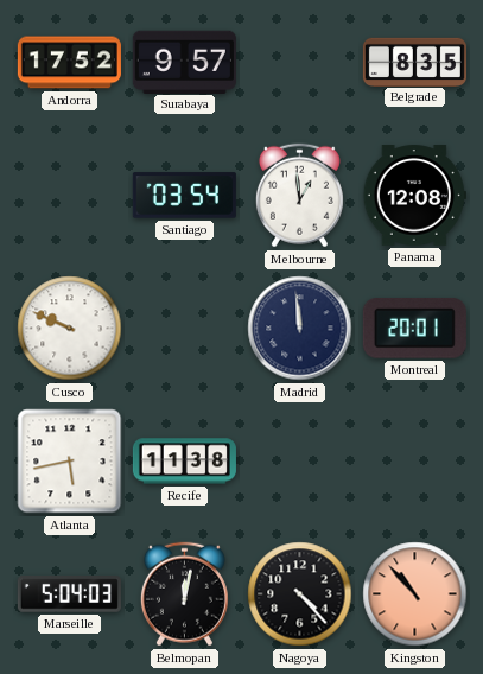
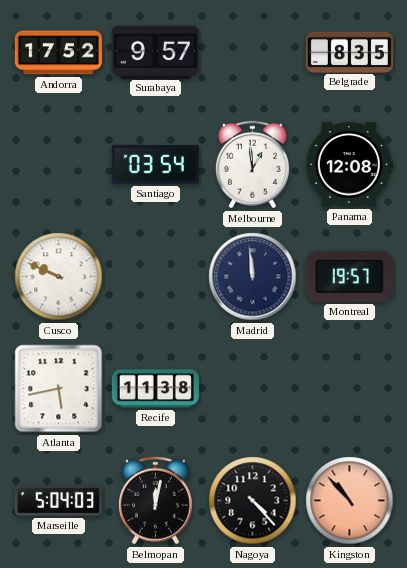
Montreal: 20:01 -> 19:57 (349, 277)
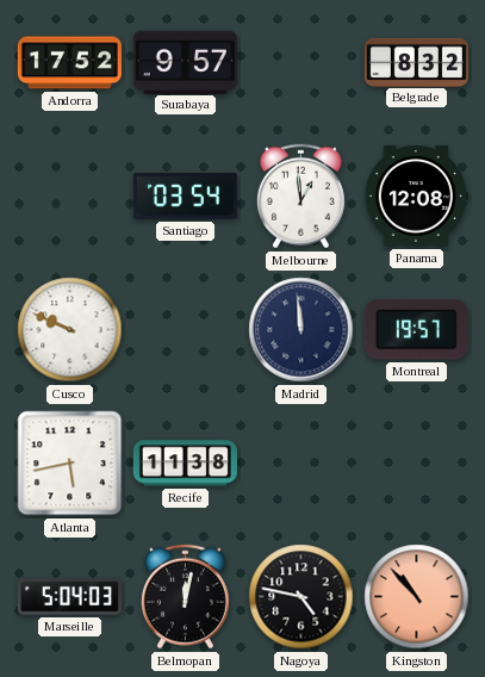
Belgrade: 8:35 -> 8:32 (416, 62)
Nagoya: 4:23 -> 4:47 (301, 597)
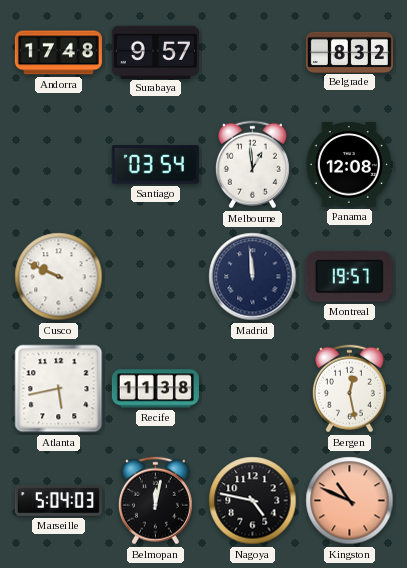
Andorra: 17:52 -> 17:48 (58, 53)
Bergen: none -> 12:28 (349, 389)
Kingston: 10:53 -> 10:49 (350, 501)
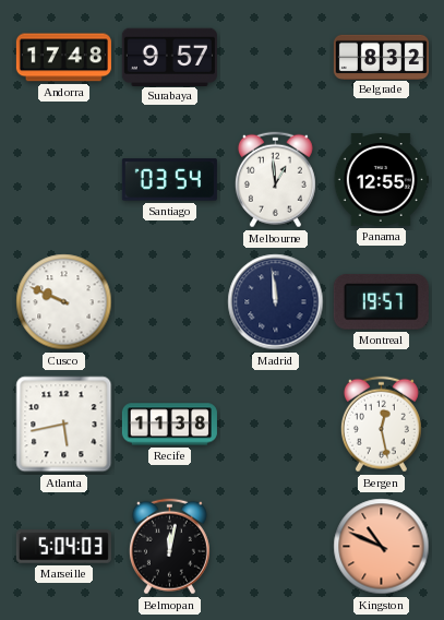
Panama: 12:08 -> 12:55 (381, 180)
Nagoya: 4:47 -> none (253, 501)
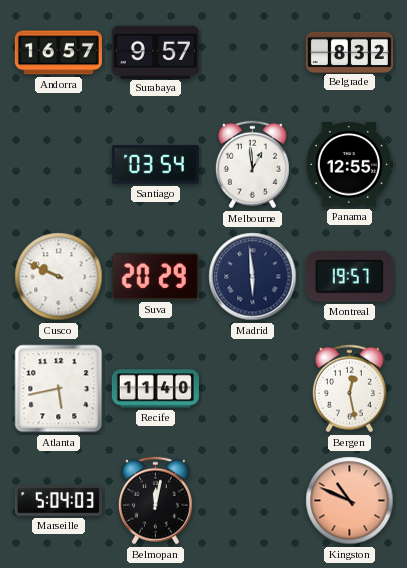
Andorra: 17:48 -> 16:57 (58, 53)
Suva: none -> 20:29 (155, 276)
Madrid: 11:59 -> 5:59 (253, 277)
Recife: 11:38 -> 11:40 (155, 389)
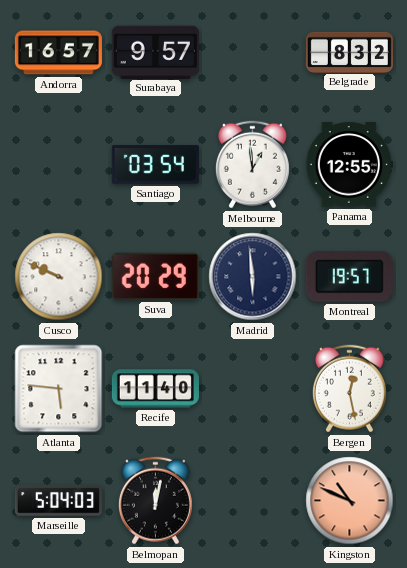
Atlanta: 5:43 -> 5:46 (59, 389)
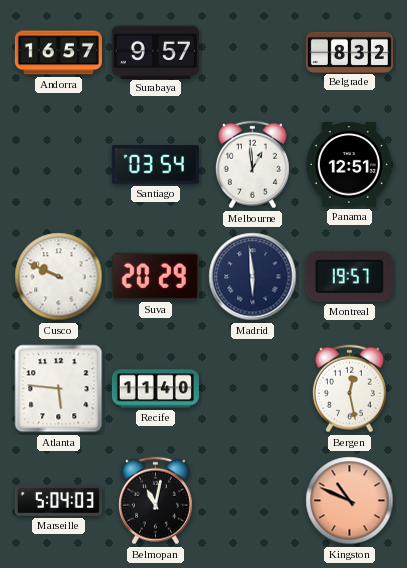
Panama: 12:55 -> 12:51 (349, 165)
Belmopan: 12:02 -> 11:02 (155, 501)
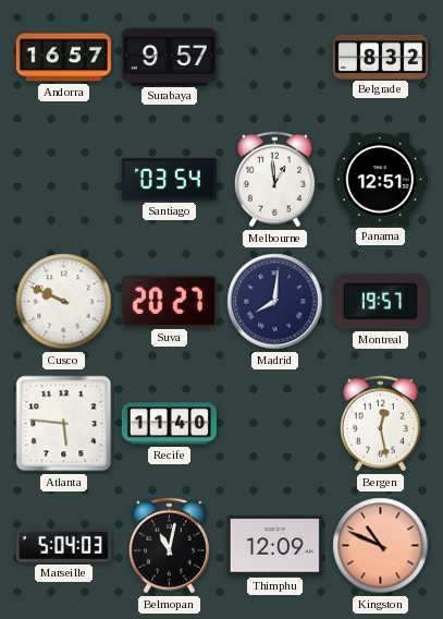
Suva: 20:29 -> 20:27 (169, 301)
Madrid: 5:59 -> 8:01 (275, 302)
Thimphu: none -> 12:09 (274, 546)
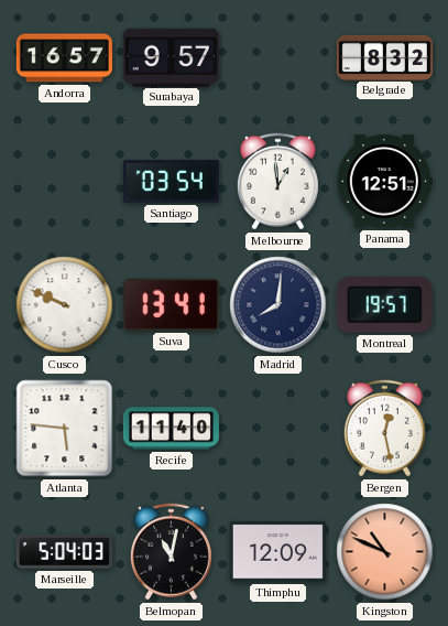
Suva: 20:27 -> 13:41 (171, 304)
